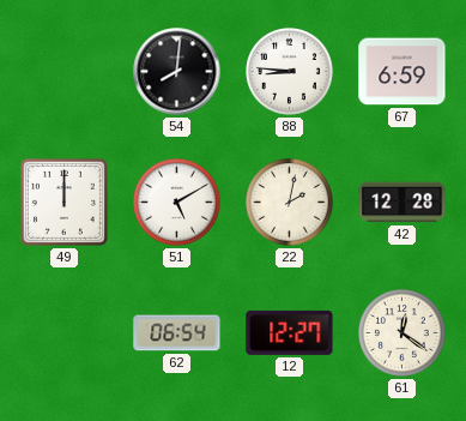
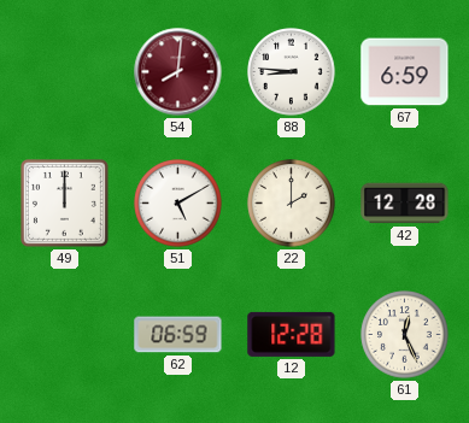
54 dial: black -> burgundy (178, 72)
22: 2:02 -> 2:00 (292, 204)
62: 06:54 -> 06:59 (178, 335)
12: 12:27 -> 12:28 (292, 334)
61: 12:21 -> 12:26 (405, 335)
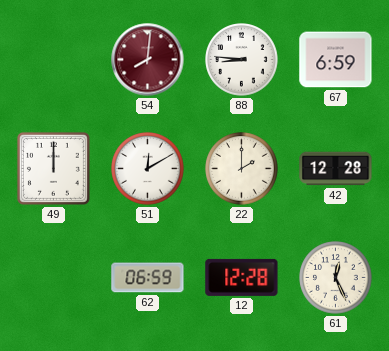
51: 5:10 -> 12:10 (148, 169)
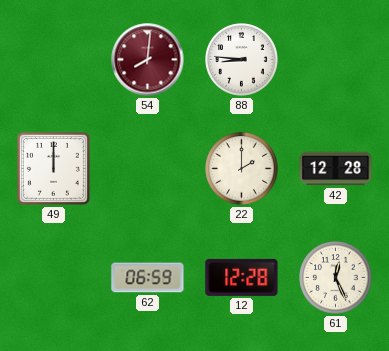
67: 6:59 -> none (336, 60)
51: 12:10 -> none (148, 169)
